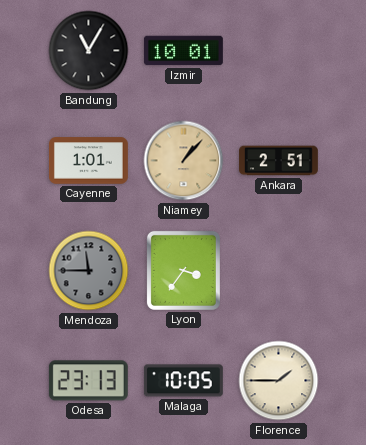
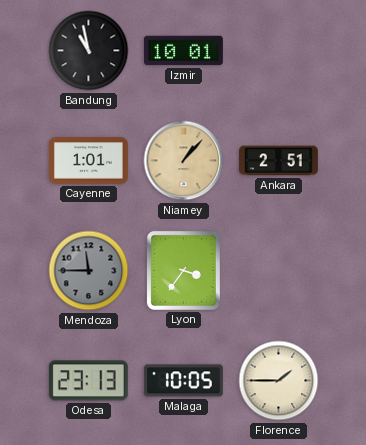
Bandung: 11:05 -> 10:58 (89, 51)
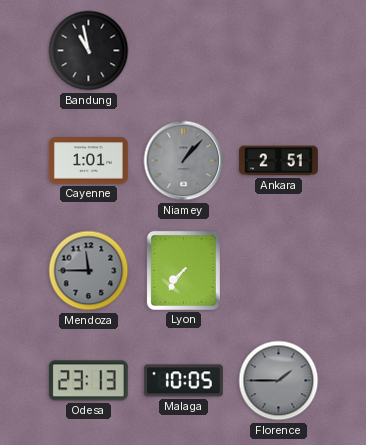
Izmir: 10:01 -> none (183, 51)
Niamey dial: champagne -> grey (184, 161)
Lyon: 3:36 -> 7:36 (183, 270)
Florence dial: cream -> grey (279, 381)
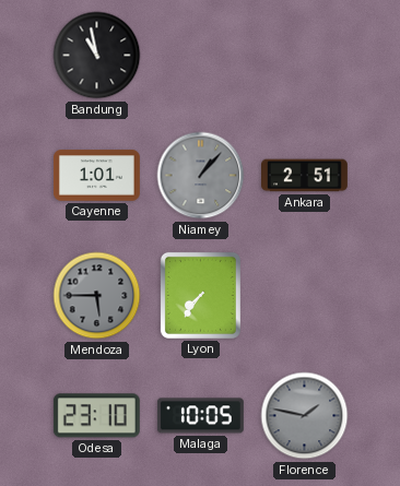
Mendoza: 11:45 -> 5:45 (97, 296)
Odesa: 23:13 -> 23:10 (96, 416)
Florence: 1:45 -> 1:47 (305, 416)
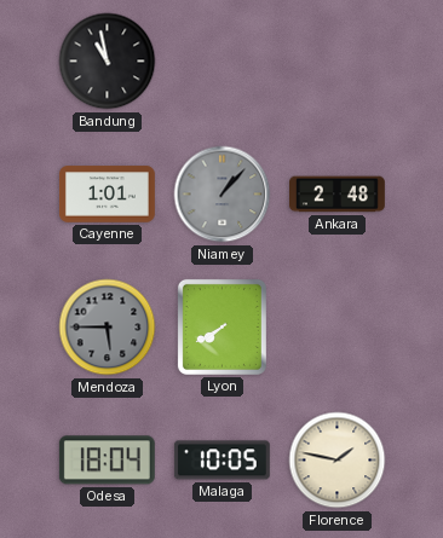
Ankara: 2:51 -> 2:48 (338, 195)
Lyon: 7:36 -> 7:40 (221, 326)
Odesa: 23:10 -> 18:04 (107, 461)
Florence dial: grey -> cream (338, 461)
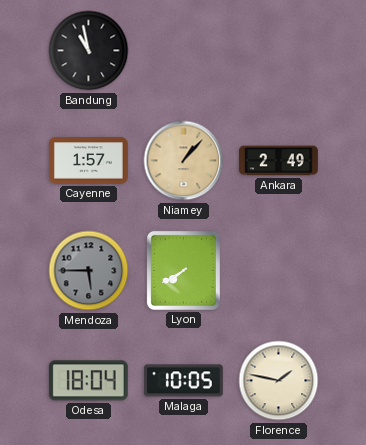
Cayenne: 1:01 -> 1:57 (89, 161)
Niamey dial: grey -> champagne (184, 161)
Ankara: 2:48 -> 2:49 (279, 161)
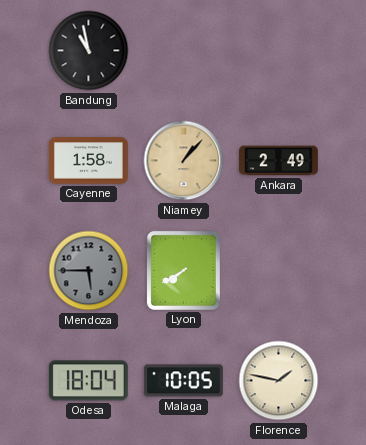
Cayenne: 1:57 -> 1:58 (89, 161)
